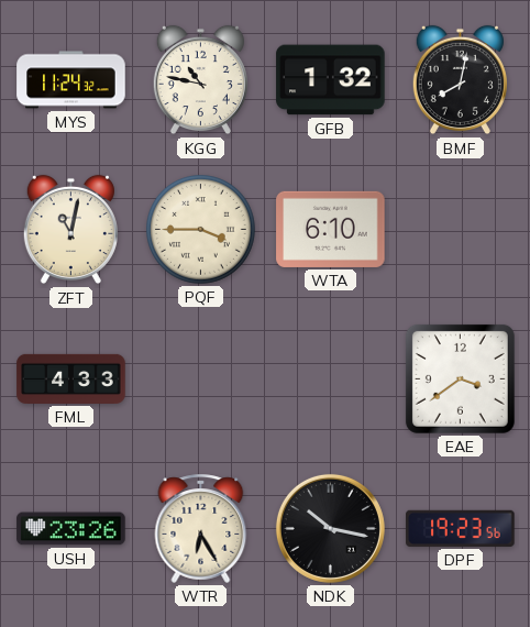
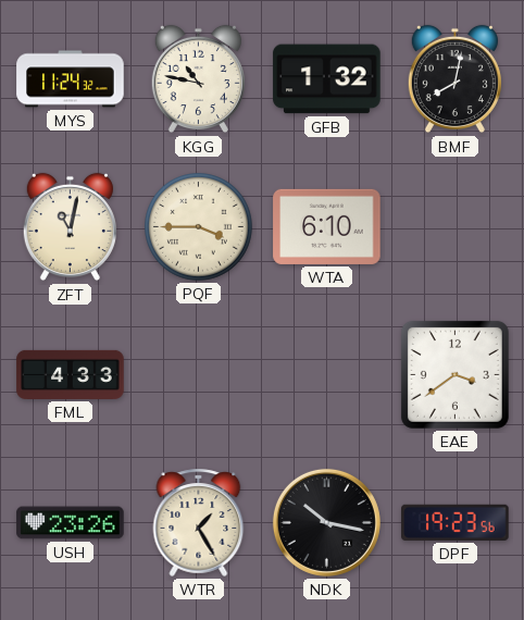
WTR: 6:25 -> 1:25 (199, 522)
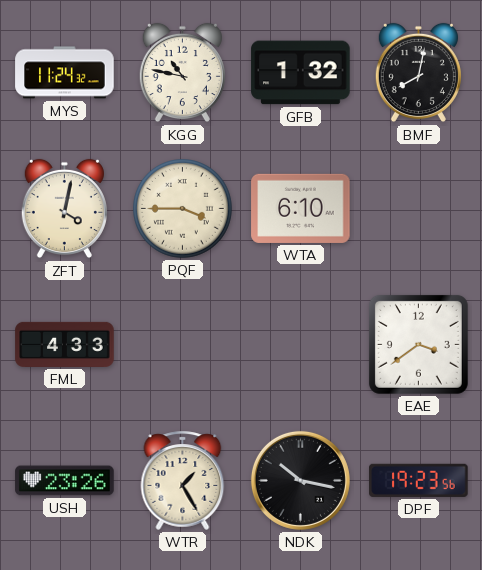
ZFT: 11:02 -> 4:02 (64, 209)
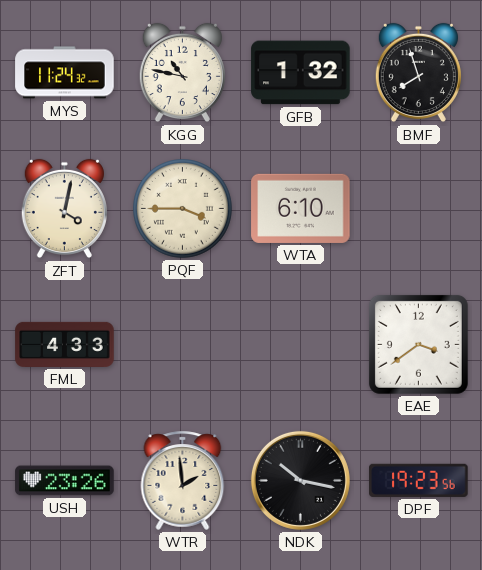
BMF: 8:02 -> 7:57 (418, 73)
WTR: 1:25 -> 1:59 (183, 480)
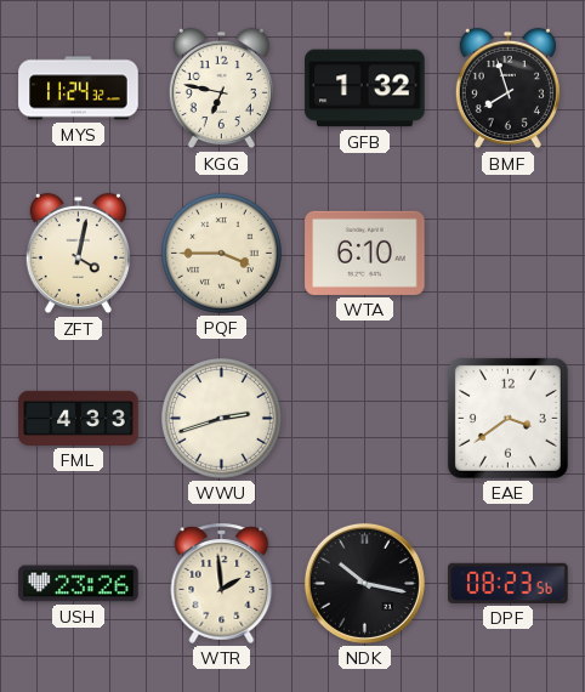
KGG: 10:47 -> 6:47 (221, 89)
WWU: none -> 2:42 (222, 419)
DPF: 19:23 -> 08:23 (509, 583)
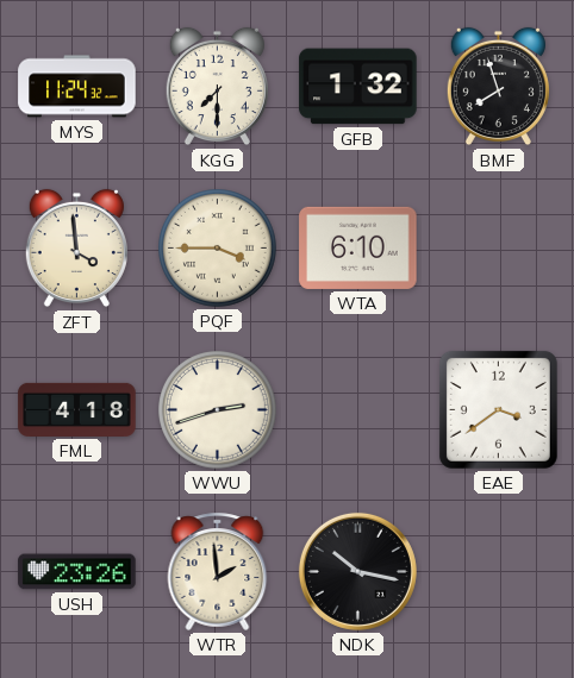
KGG: 6:47 -> 7:30 (217, 87)
ZFT: 4:02 -> 3:59 (76, 249)
FML: 4:33 -> 4:18 (77, 409)
DPF: 08:23 -> none (509, 583)
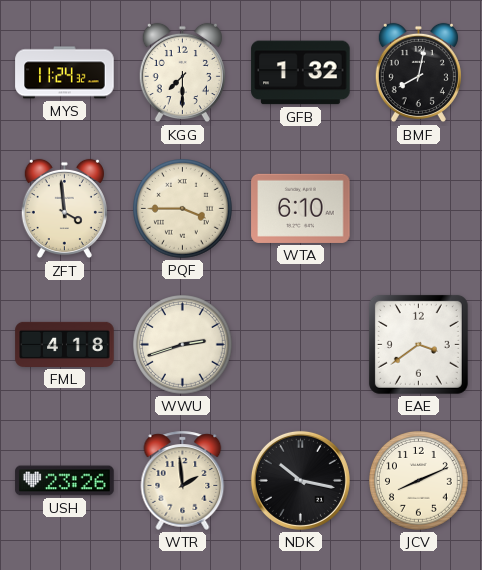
BMF: 7:57 -> 8:02 (418, 73)
JCV: none -> 8:11 (419, 481)
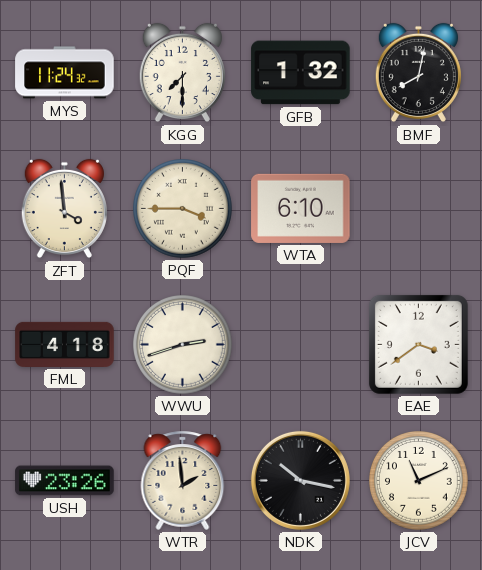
JCV: 8:11 -> 11:11 (419, 481)
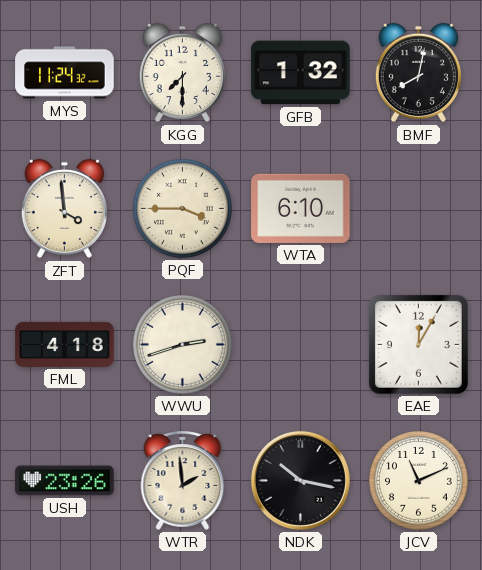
EAE: 3:39 -> 12:05 (418, 344)
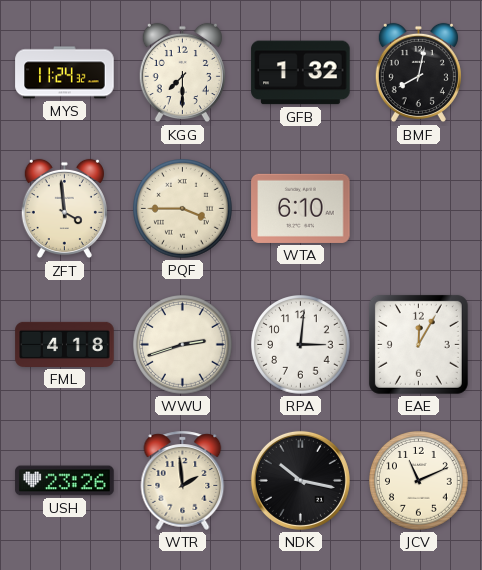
RPA: none -> 3:01 (301, 345)
